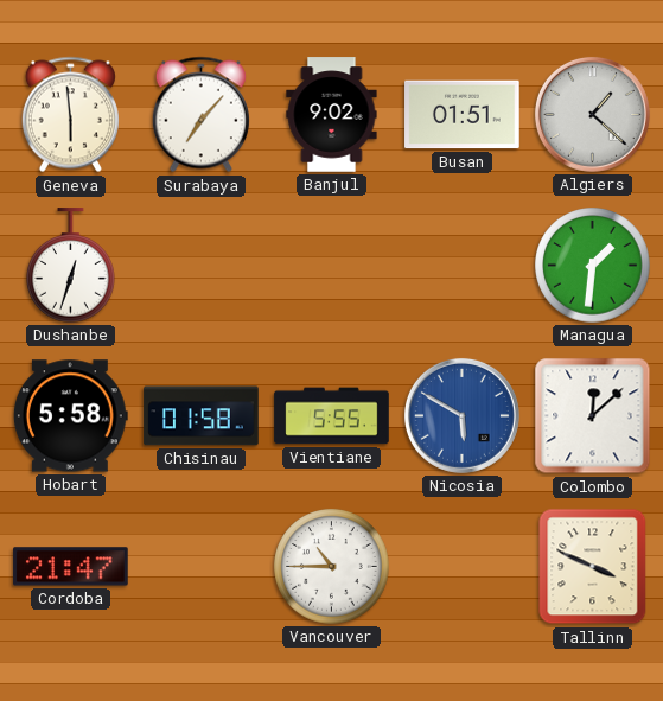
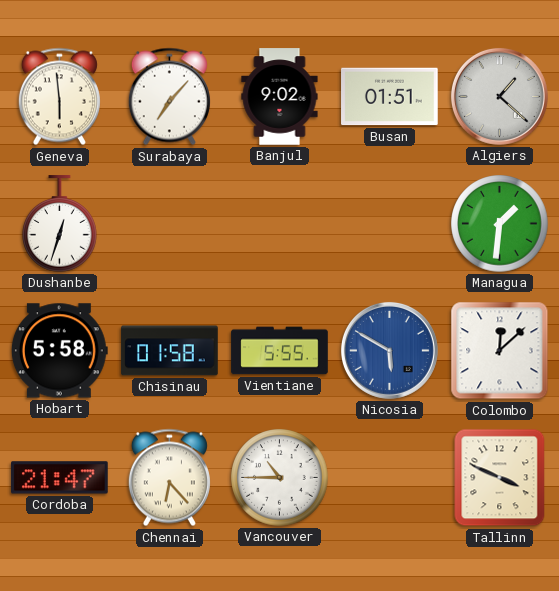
Chennai: none -> 6:23 (169, 478)
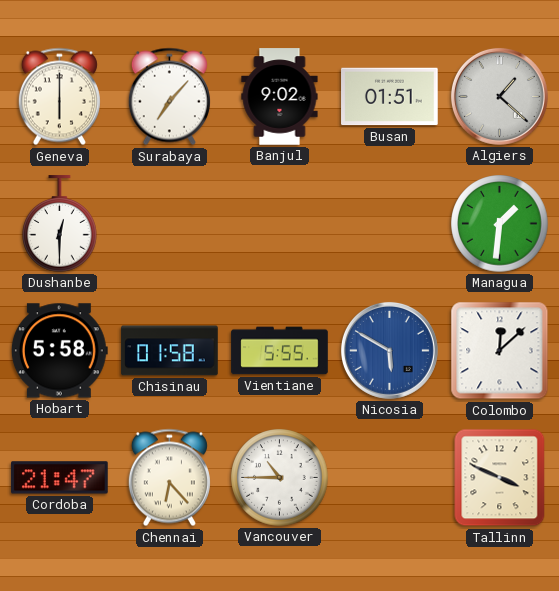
Geneva: 5:59 -> 6:00 (59, 97)
Dushanbe: 12:33 -> 12:30 (60, 224)
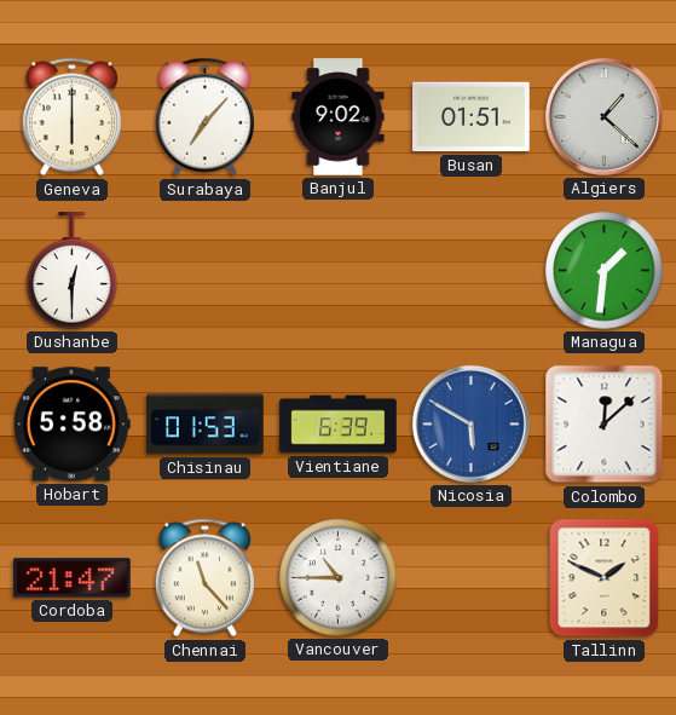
Chisinau: 01:58 -> 01:53 (206, 425)
Vientiane: 5:55 -> 6:39 (339, 425)
Chennai: 6:23 -> 11:23 (204, 578)
Tallinn: 3:49 -> 1:49 (605, 578)
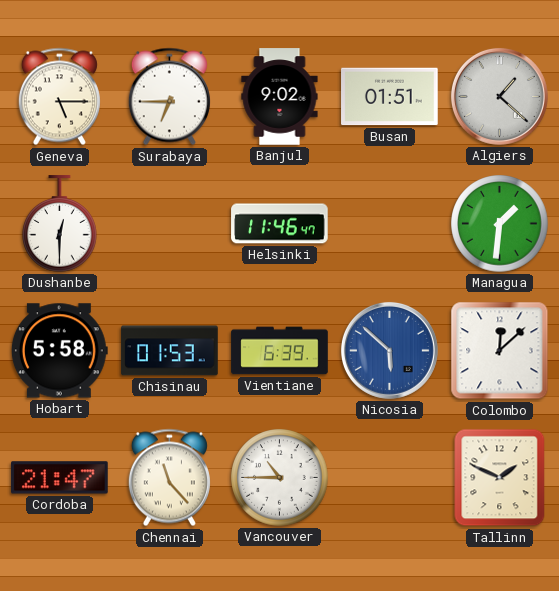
Geneva: 6:00 -> 5:15 (59, 97)
Surabaya: 7:07 -> 6:45 (169, 97)
Helsinki: none -> 11:46 (280, 224)
Nicosia: 5:50 -> 5:52 (389, 350)
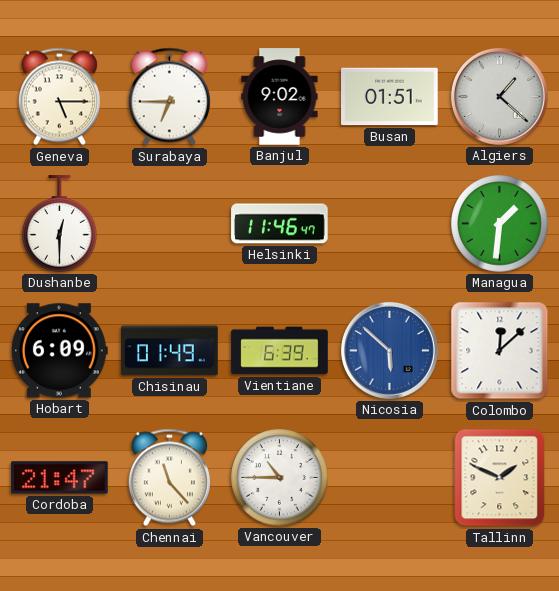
Hobart: 5:58 -> 6:09 (59, 351)
Chisinau: 01:53 -> 01:49 (170, 351)
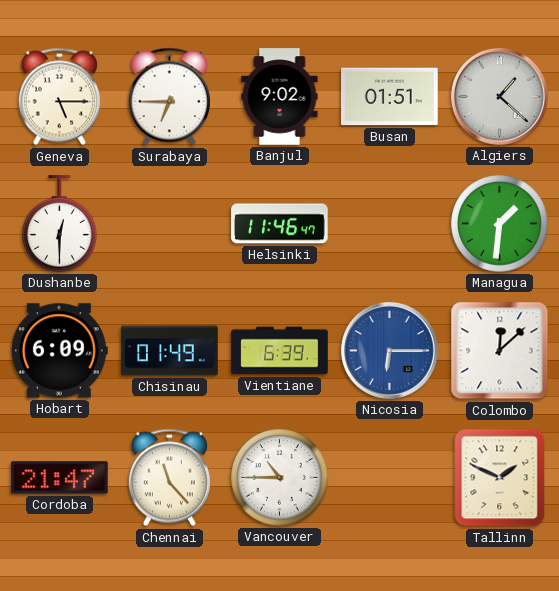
Nicosia: 5:52 -> 6:15 (389, 350)
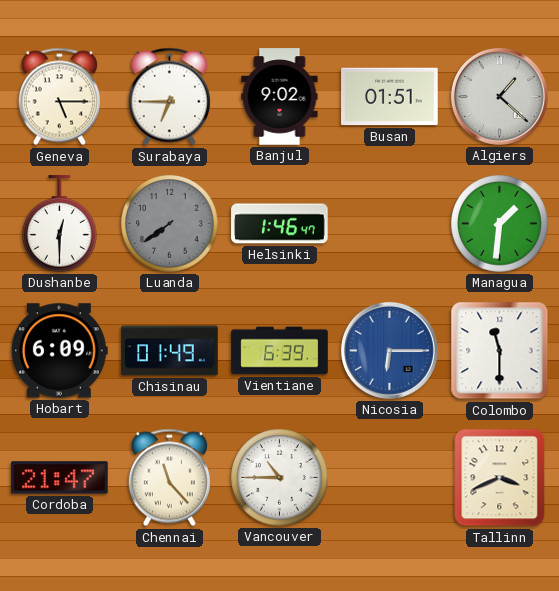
Luanda: none -> 7:39 (170, 224)
Helsinki: 11:46 -> 1:46 (280, 224)
Colombo: 12:08 -> 11:30 (500, 351)
Tallinn: 1:49 -> 3:41 (500, 478)
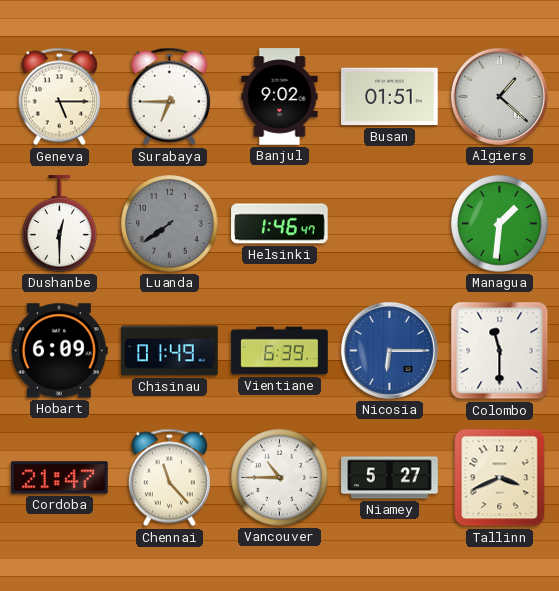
Niamey: none -> 5:27 (390, 478)
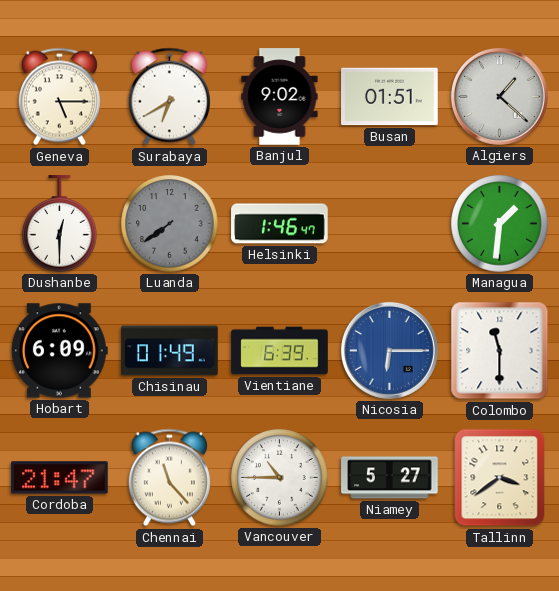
Surabaya: 6:45 -> 6:40 (169, 97)
Tallinn: 3:41 -> 3:39 (500, 478)
